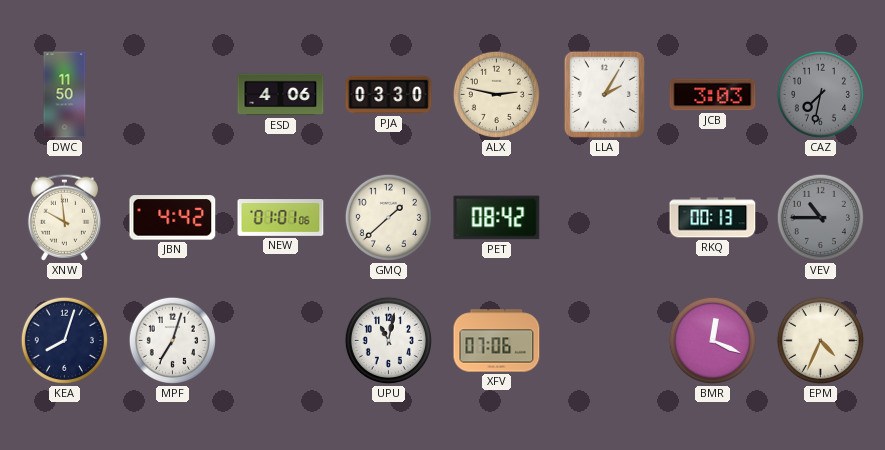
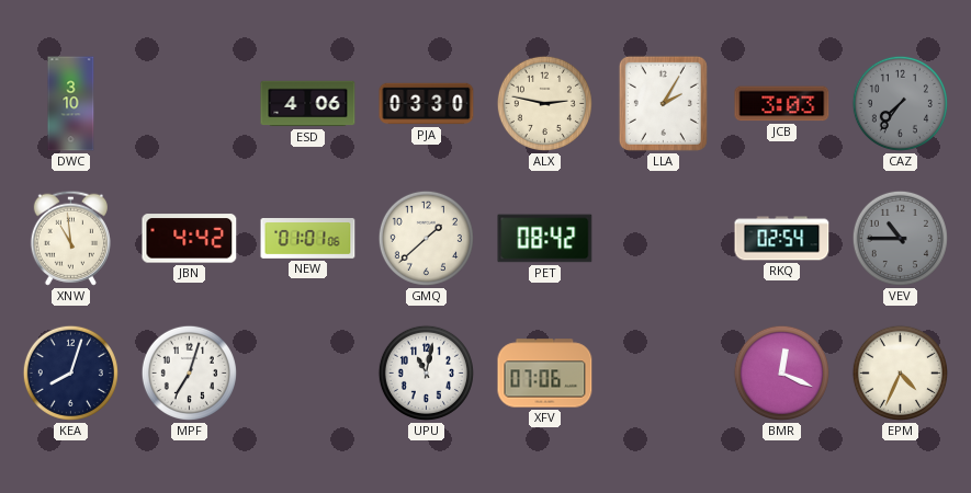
DWC: 11:50 -> 3:10 (71, 104)
CAZ: 7:32 -> 7:36 (900, 103)
XNW: 9:59 -> 10:59 (70, 238)
RKQ: 00:13 -> 02:54 (782, 239)
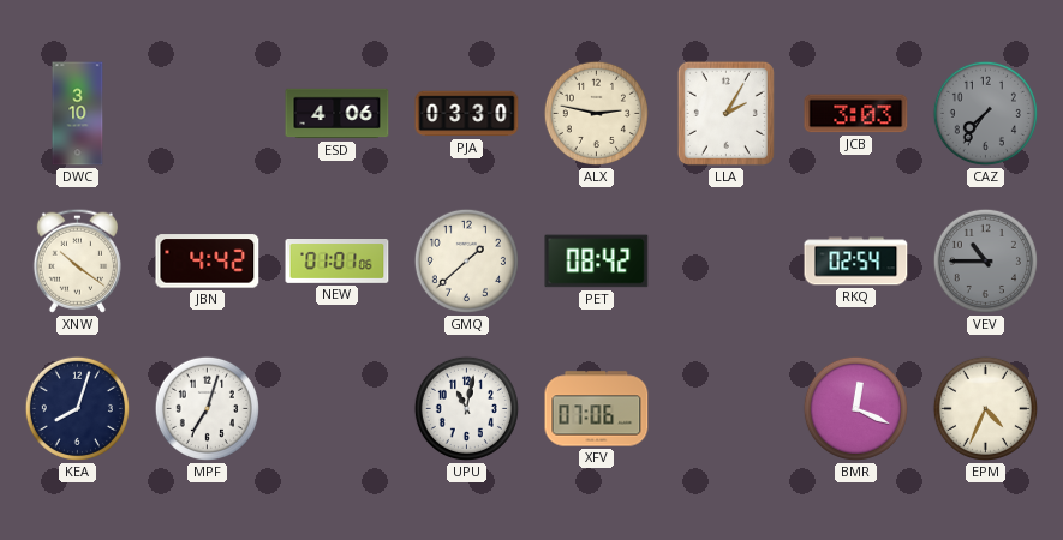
XNW: 10:59 -> 10:21 (77, 260)
